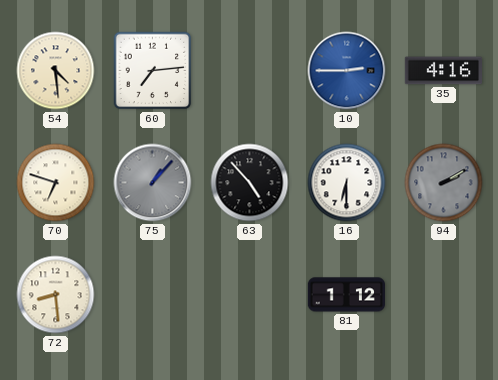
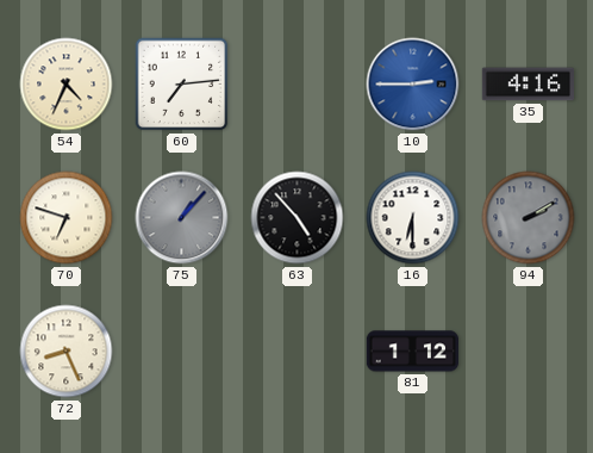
54: 4:29 -> 4:34 (67, 85)
72: 8:29 -> 8:26 (67, 352)
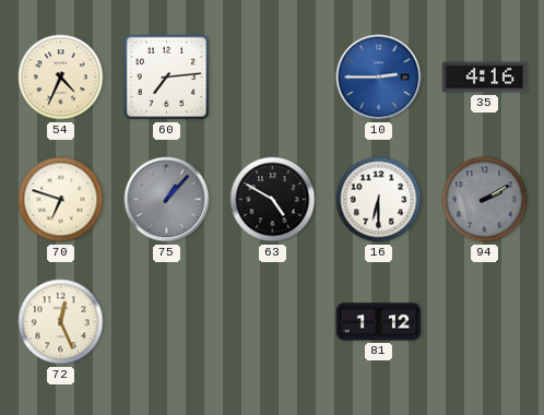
63: 4:53 -> 4:50 (273, 200)
72: 8:26 -> 12:26 (61, 322)
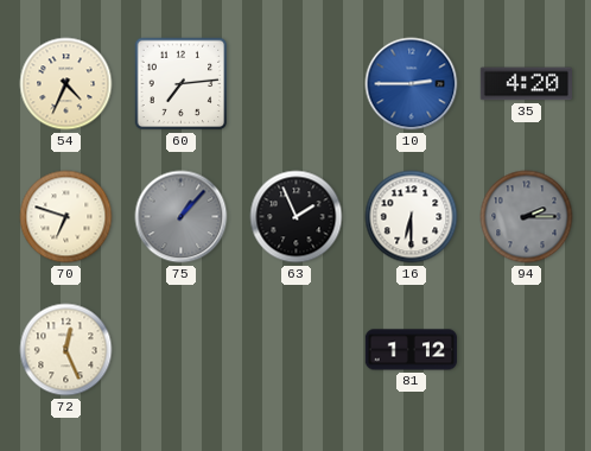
35: 4:16 -> 4:20 (526, 84)
63: 4:50 -> 1:56 (297, 217)
94: 2:10 -> 2:15 (527, 217)
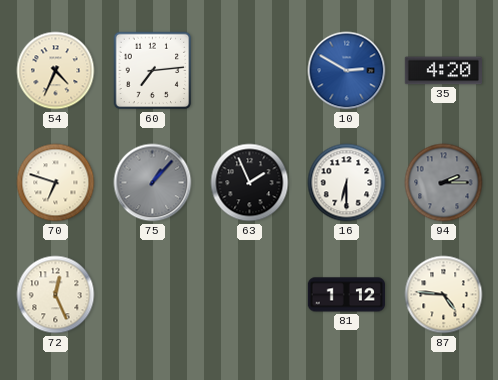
10: 2:45 -> 2:50 (347, 71)
87: none -> 4:46 (444, 295)
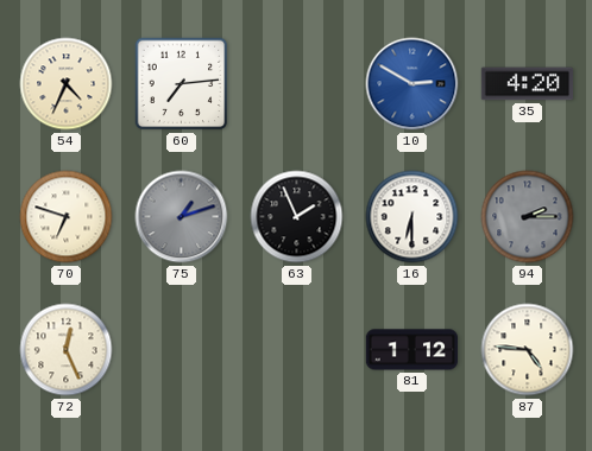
75: 1:07 -> 1:12 (182, 217)
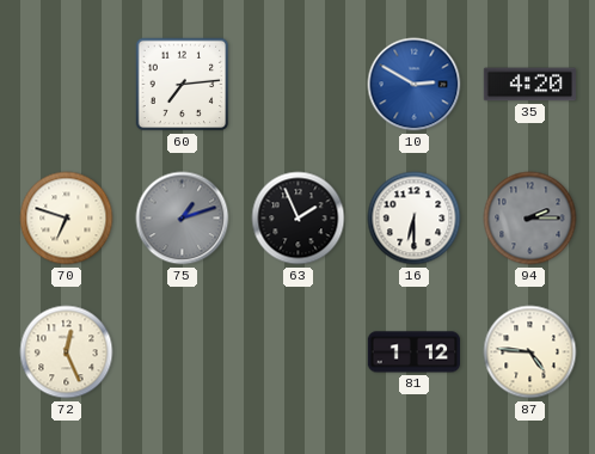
54: 4:34 -> none (67, 84)
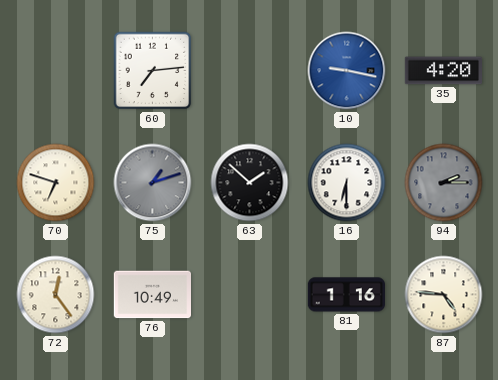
10: 2:50 -> 9:17 (347, 71)
63: 1:56 -> 1:52 (250, 183)
72: 12:26 -> 12:24 (56, 295)
76: none -> 10:49 (152, 295)
81: 1:12 -> 1:16 (346, 295)
